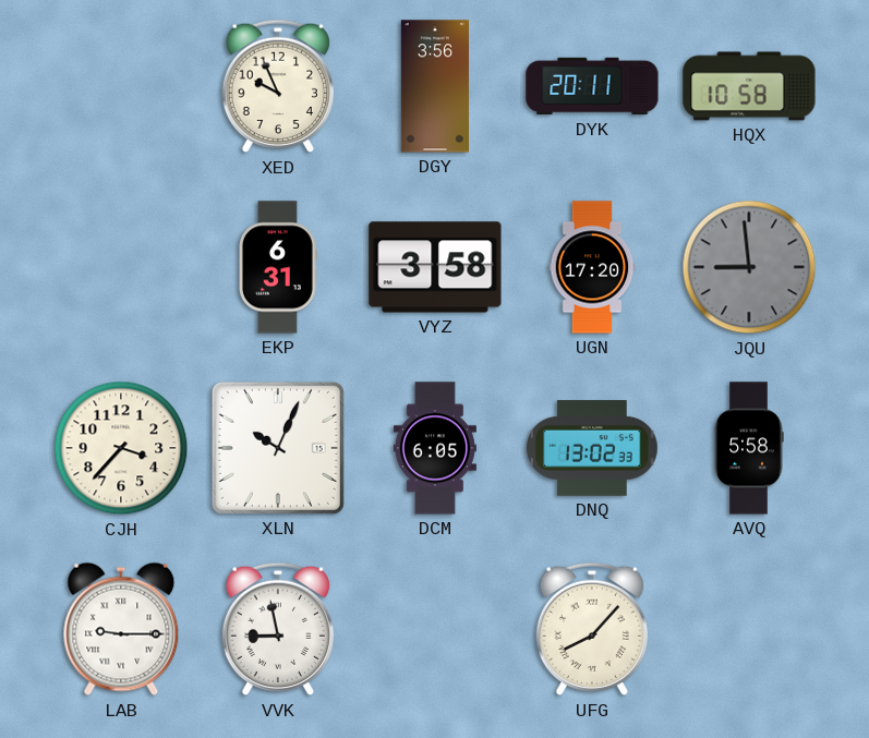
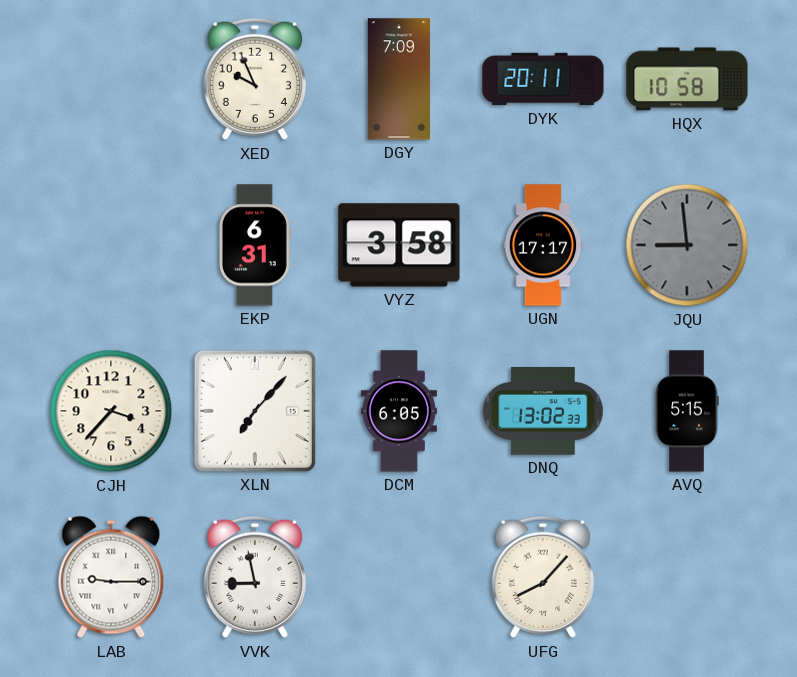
DGY: 3:56 -> 7:09 (398, 79)
UGN: 17:20 -> 17:17 (543, 245)
XLN: 10:04 -> 7:07 (255, 411)
AVQ: 5:58 -> 5:15 (687, 411)
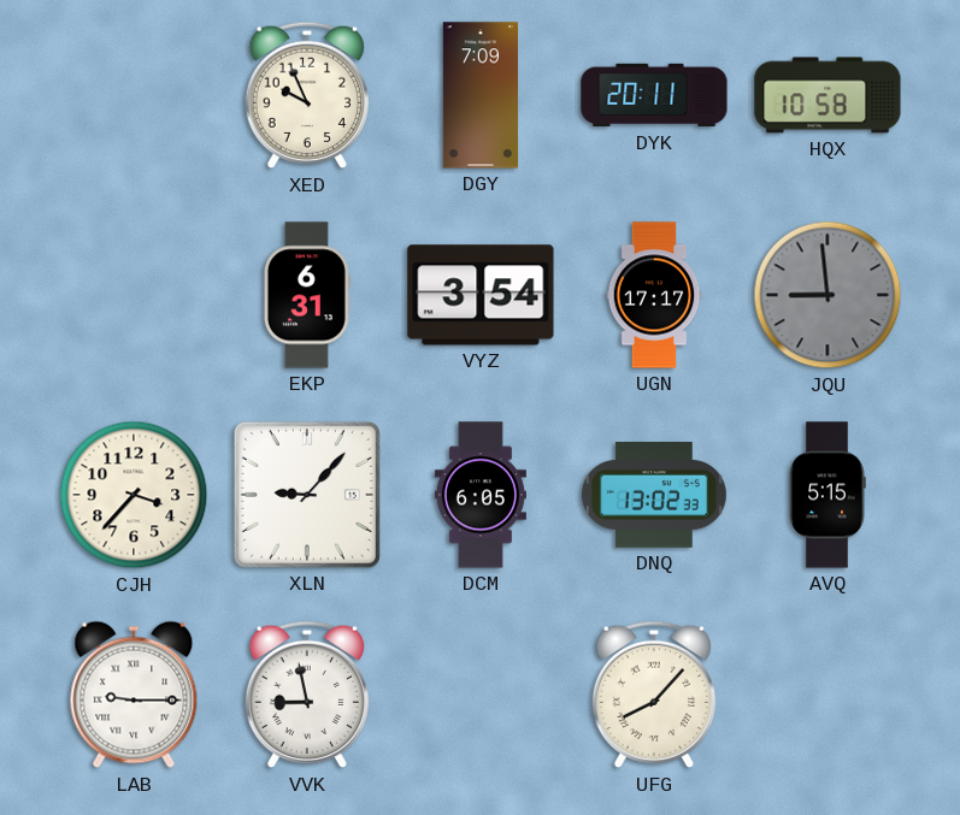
VYZ: 3:58 -> 3:54 (481, 295)
XLN: 7:07 -> 9:07 (307, 495)
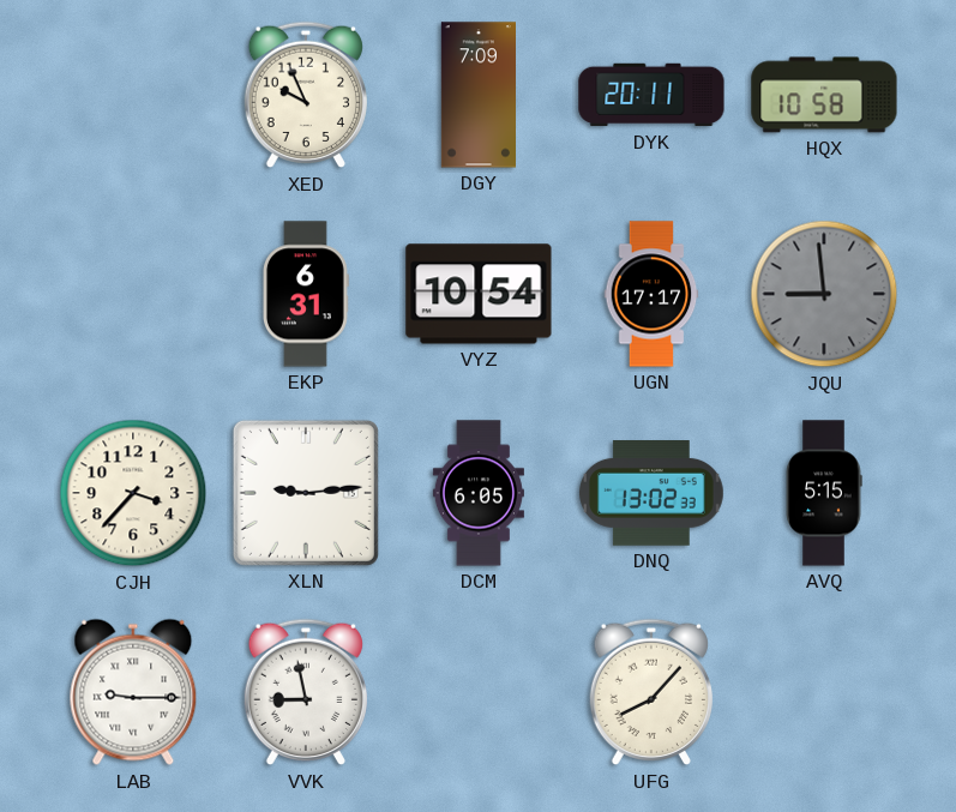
VYZ: 3:54 -> 10:54 (479, 294)
XLN: 9:07 -> 9:14 (306, 493)
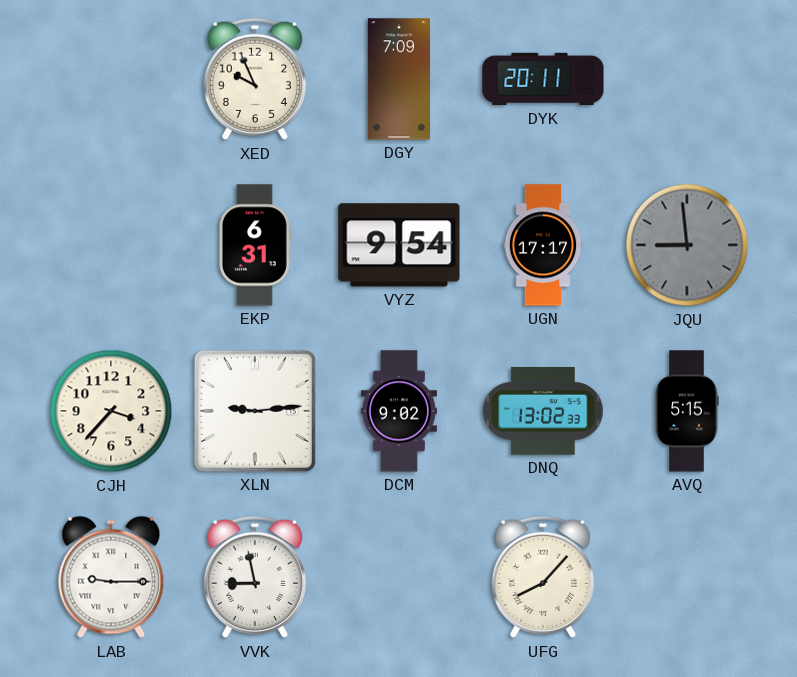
HQX: 10:58 -> none (824, 95)
VYZ: 10:54 -> 9:54 (399, 245)
DCM: 6:05 -> 9:02 (399, 411)
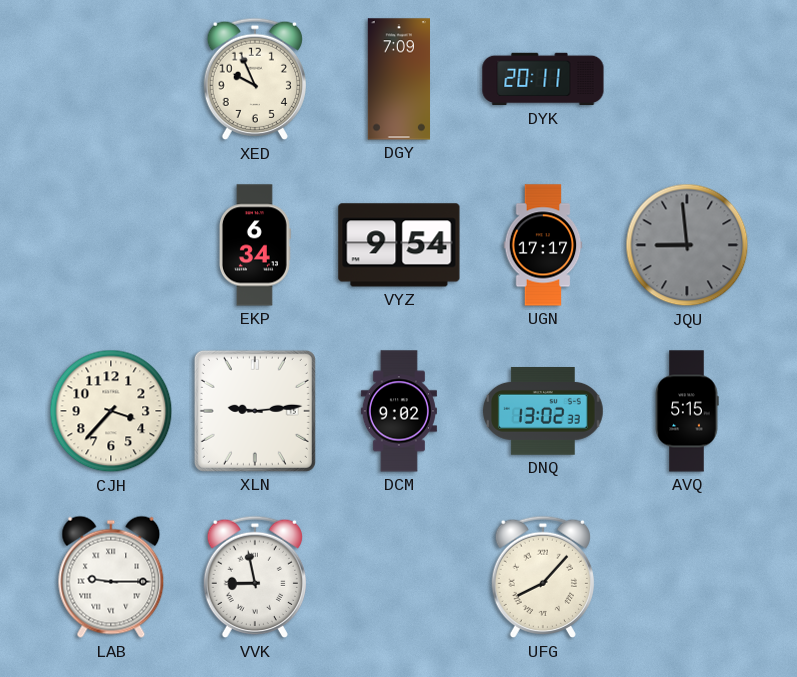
EKP: 6:31 -> 6:34 (255, 245)
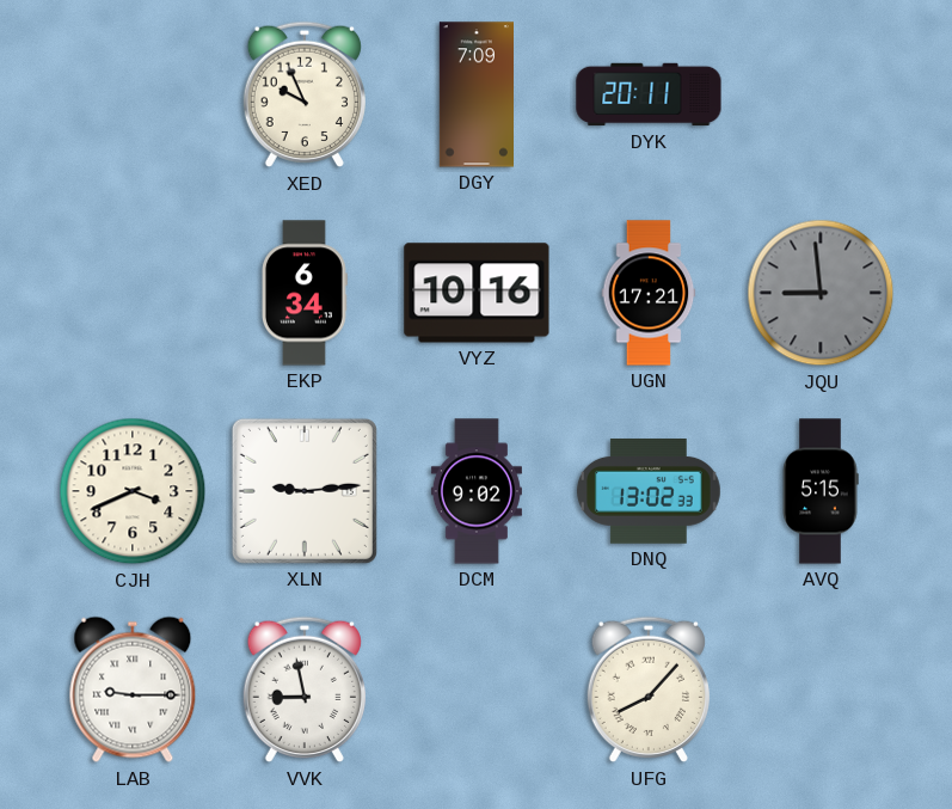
VYZ: 9:54 -> 10:16 (477, 293)
UGN: 17:17 -> 17:21 (649, 293)
CJH: 3:37 -> 3:41 (133, 491)
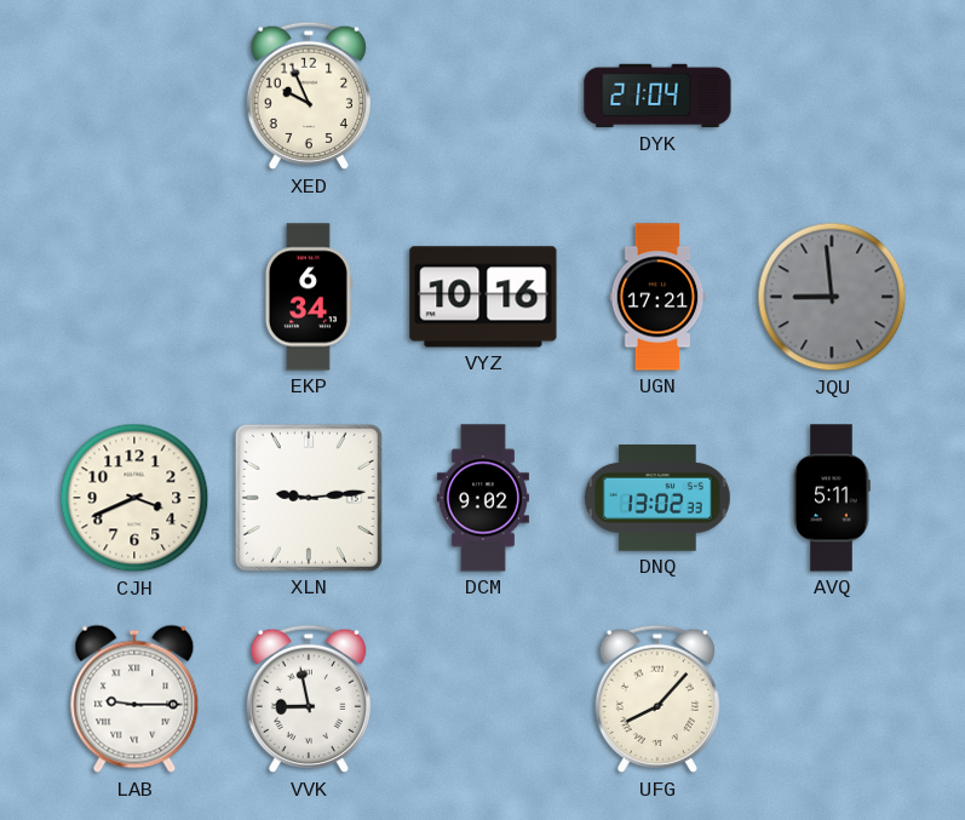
DGY: 7:09 -> none (475, 94)
DYK: 20:11 -> 21:04 (657, 96)
AVQ: 5:15 -> 5:11 (832, 498)
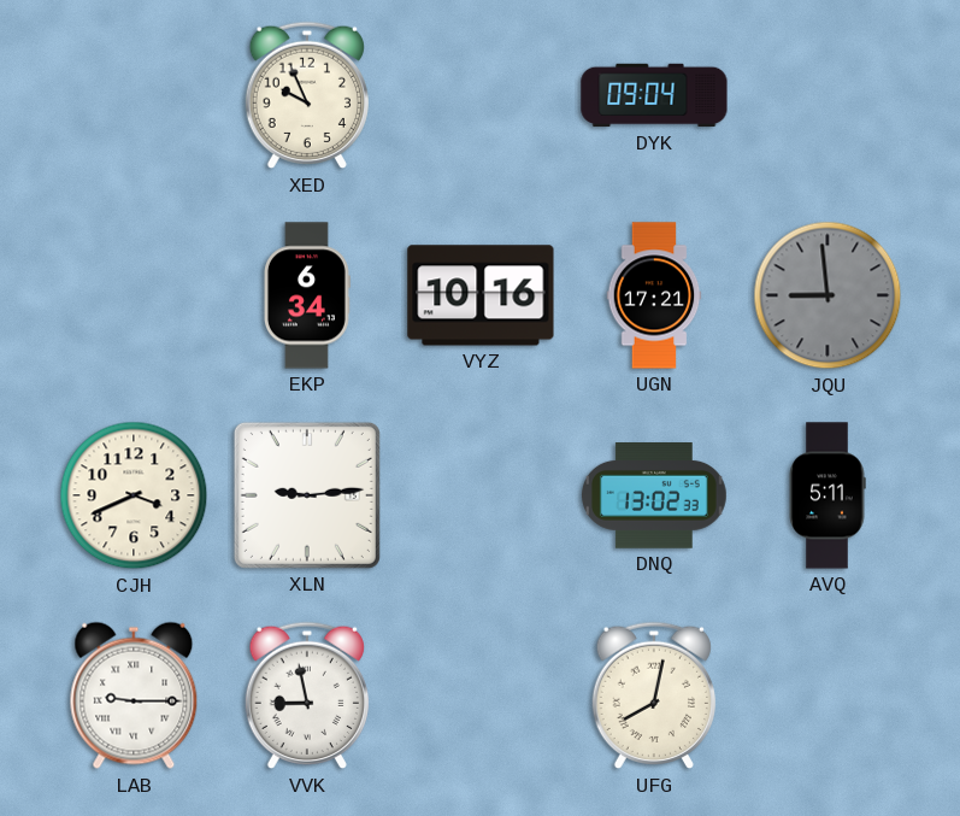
DYK: 21:04 -> 09:04 (654, 95)
DCM: 9:02 -> none (483, 498)
UFG: 8:07 -> 8:02 (653, 695)
